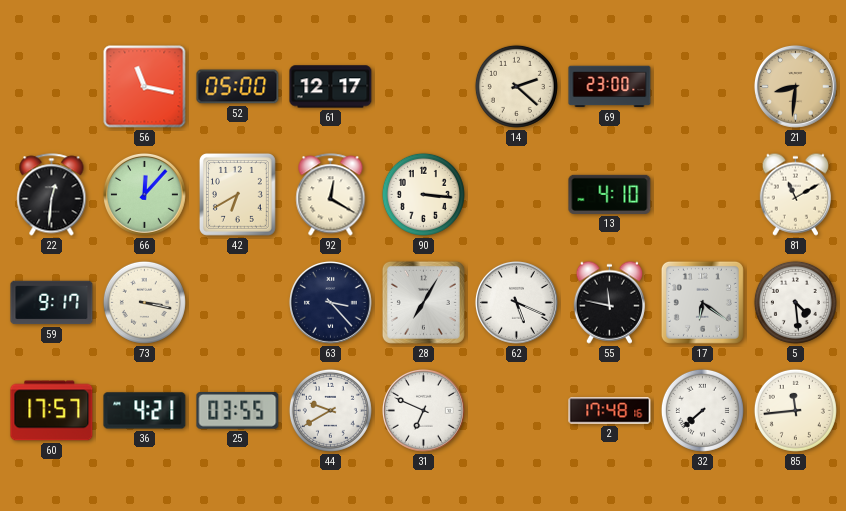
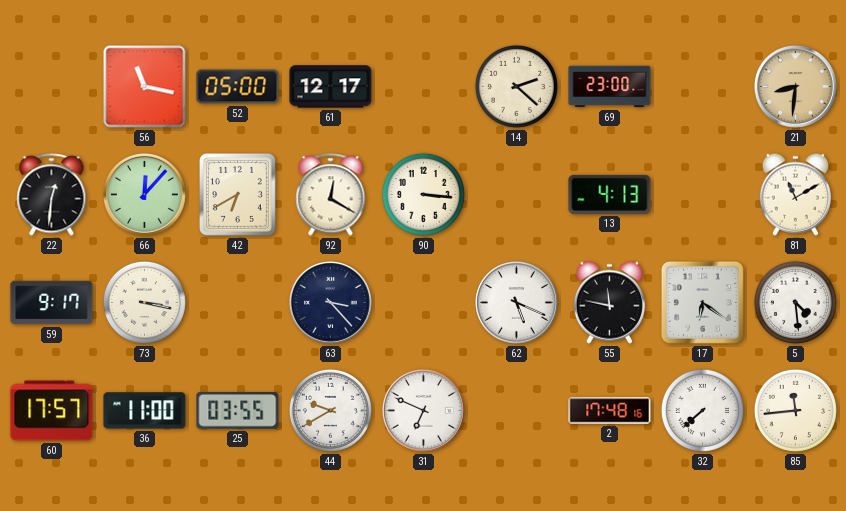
13: 4:10 -> 4:13 (610, 194)
28: 7:05 -> none (423, 302)
36: 4:21 -> 11:00 (145, 411)
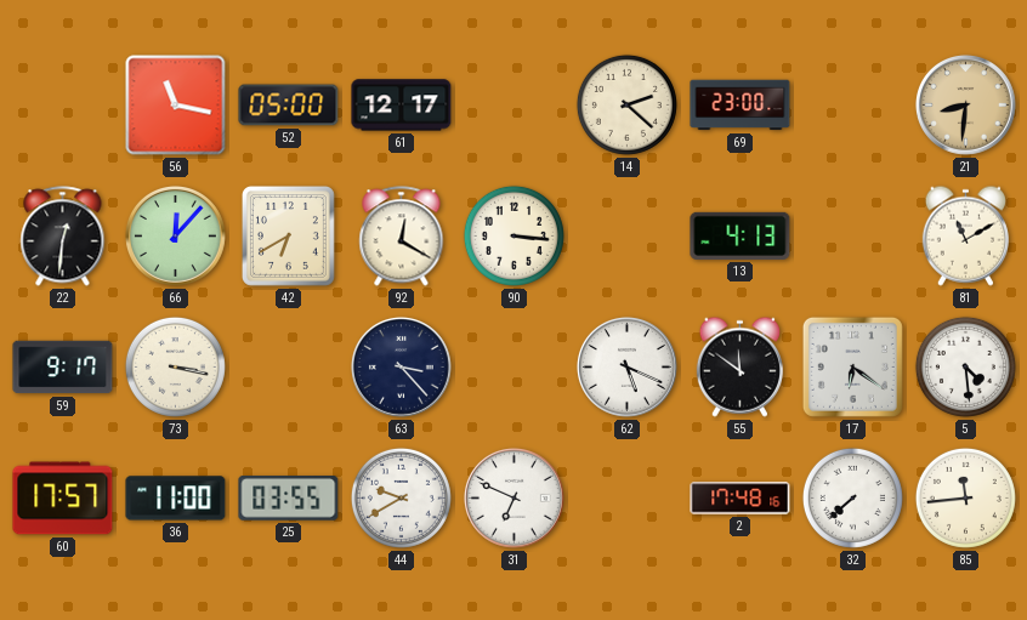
55: 11:47 -> 11:51 (739, 366)
